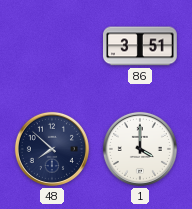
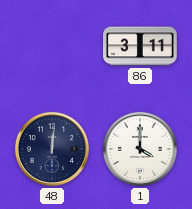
86: 3:51 -> 3:11 (141, 46)
48: 7:52 -> 12:01 (52, 149)
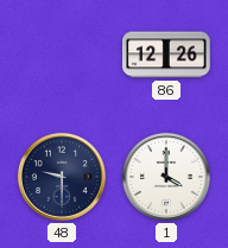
86: 3:11 -> 12:26 (167, 55)
48: 12:01 -> 9:30 (62, 177)
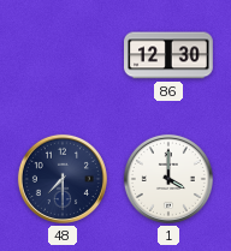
86: 12:26 -> 12:30 (170, 55)
48: 9:30 -> 7:30 (63, 179)
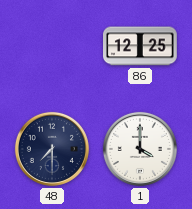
86: 12:30 -> 12:25 (141, 46)
